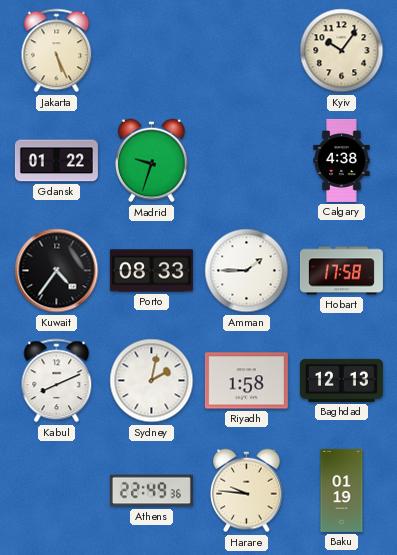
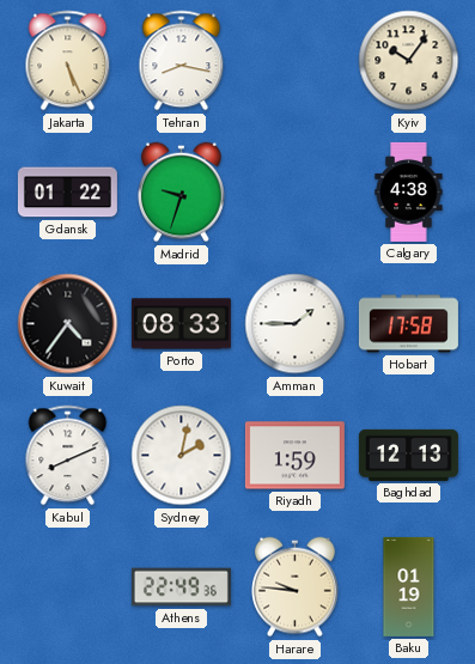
Tehran: none -> 8:17 (182, 61)
Riyadh: 1:58 -> 1:59 (294, 456)
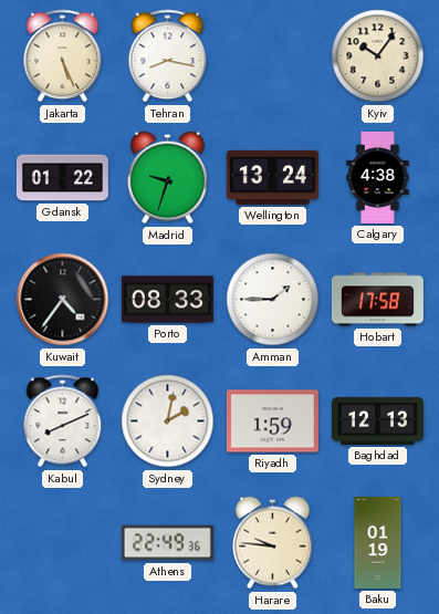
Wellington: none -> 13:24 (272, 177)
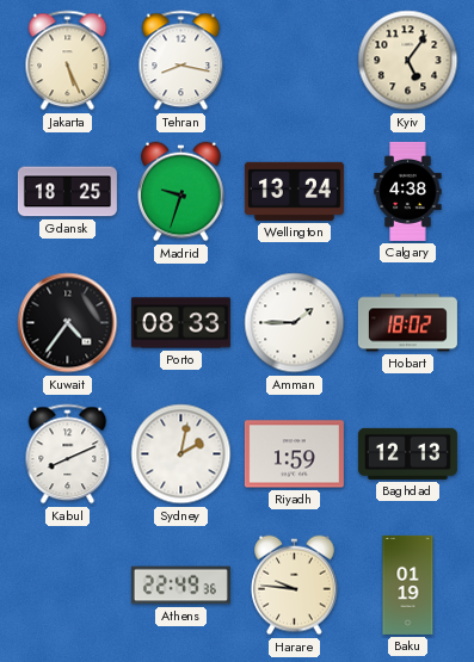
Kyiv: 10:06 -> 5:06 (408, 61)
Gdansk: 01:22 -> 18:25 (67, 192)
Hobart: 17:58 -> 18:02 (407, 323)
